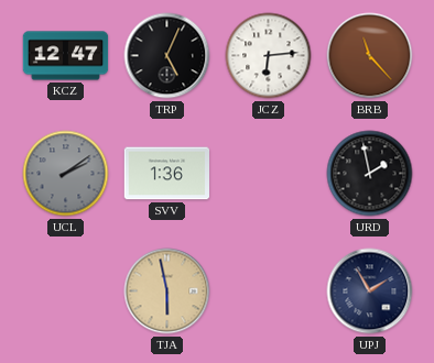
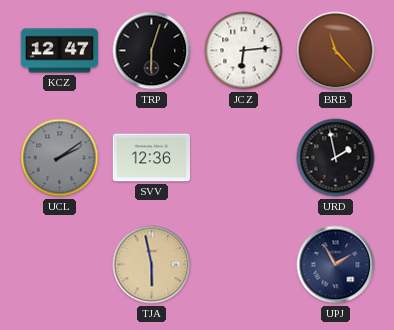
TRP: 5:04 -> 6:03 (152, 51)
SVV: 1:36 -> 12:36 (152, 158)
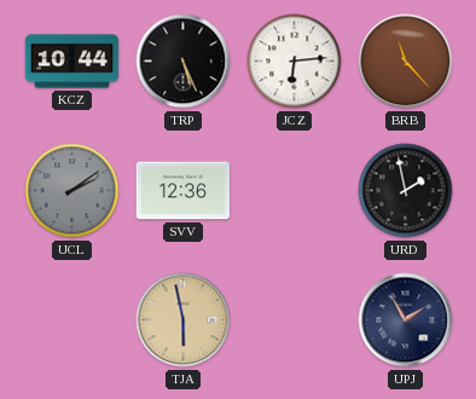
KCZ: 12:47 -> 10:44 (72, 62)
TRP: 6:03 -> 5:26 (184, 62)
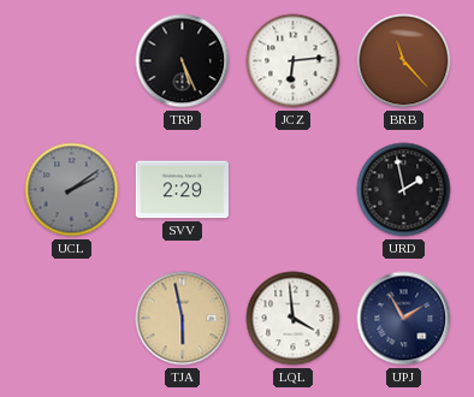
KCZ: 10:44 -> none (72, 62)
SVV: 12:36 -> 2:29 (183, 190)
LQL: none -> 3:59 (294, 319)
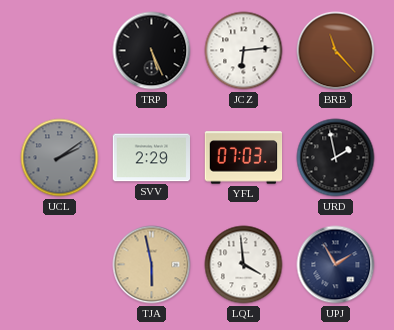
YFL: none -> 07:03 (244, 158)
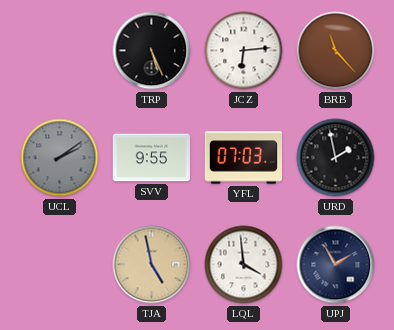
SVV: 2:29 -> 9:55 (152, 158)
TJA: 5:58 -> 4:58 (152, 265)
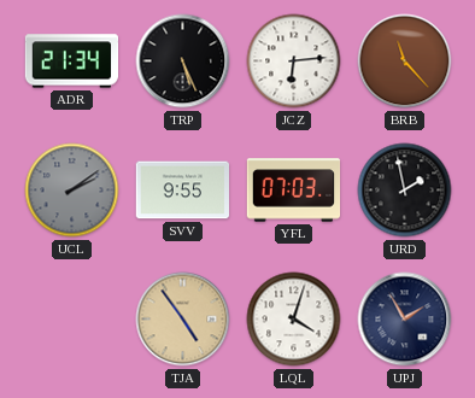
ADR: none -> 21:34 (72, 62)
TJA: 4:58 -> 4:54 (183, 320)
LQL: 3:59 -> 4:03 (294, 320)
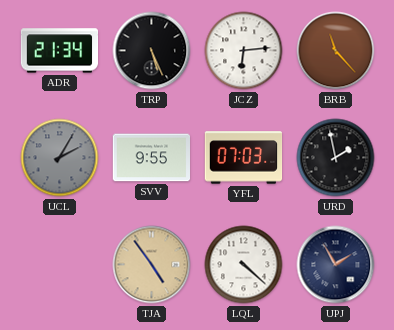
UCL: 2:09 -> 2:05 (60, 158)
LQL: 4:03 -> 4:22 (244, 265)
